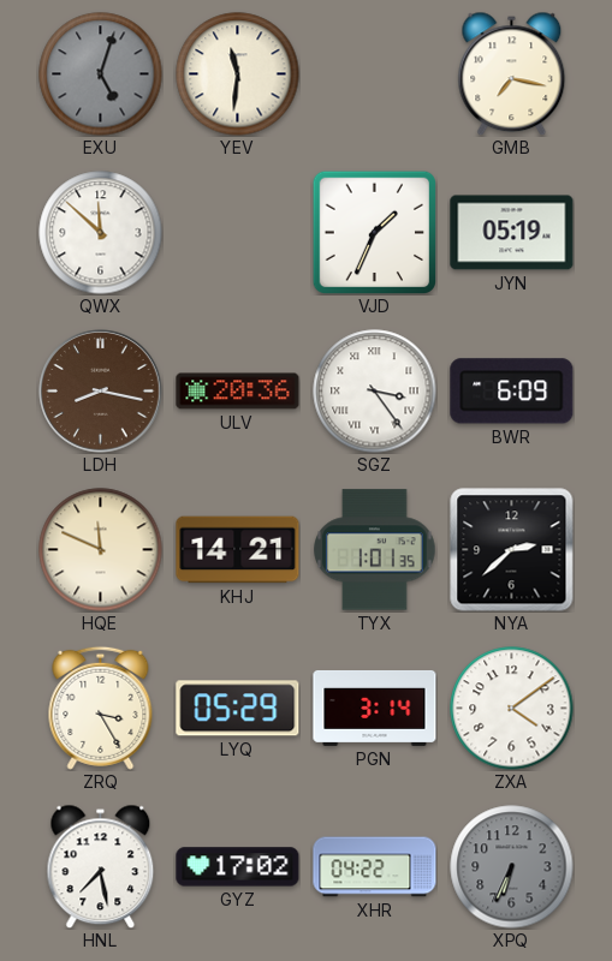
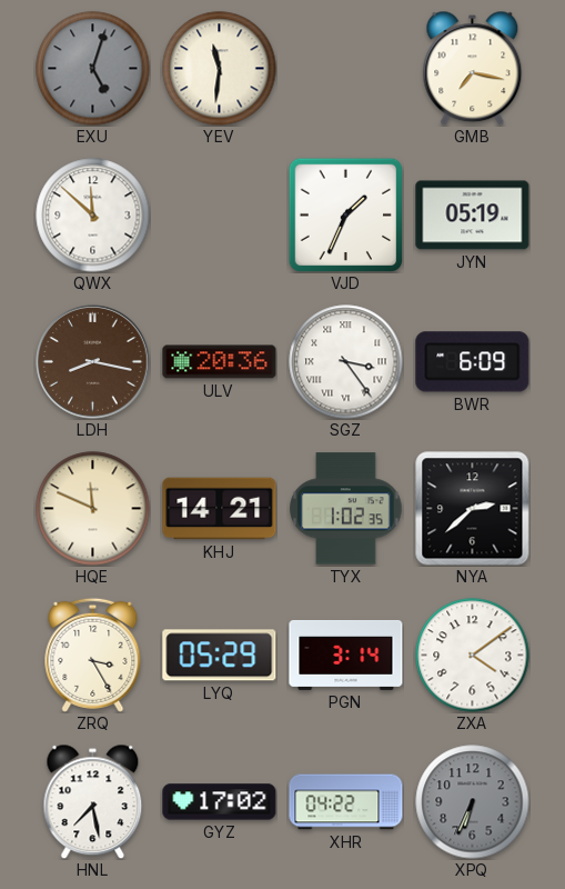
TYX: 1:01 -> 1:02 (346, 509)
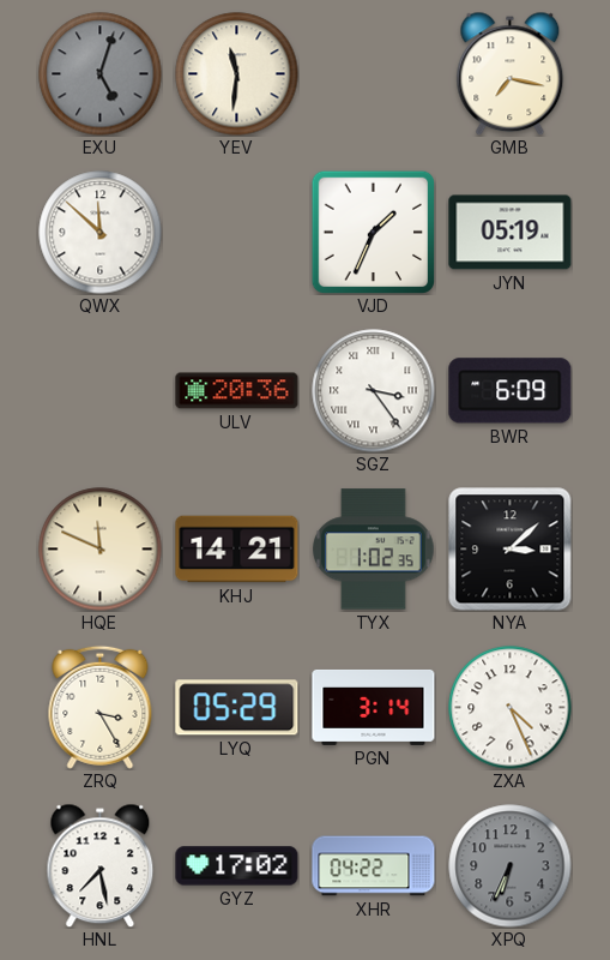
LDH: 8:17 -> none (93, 362)
NYA: 2:38 -> 3:08 (511, 550)
ZXA: 4:09 -> 4:26 (511, 708)
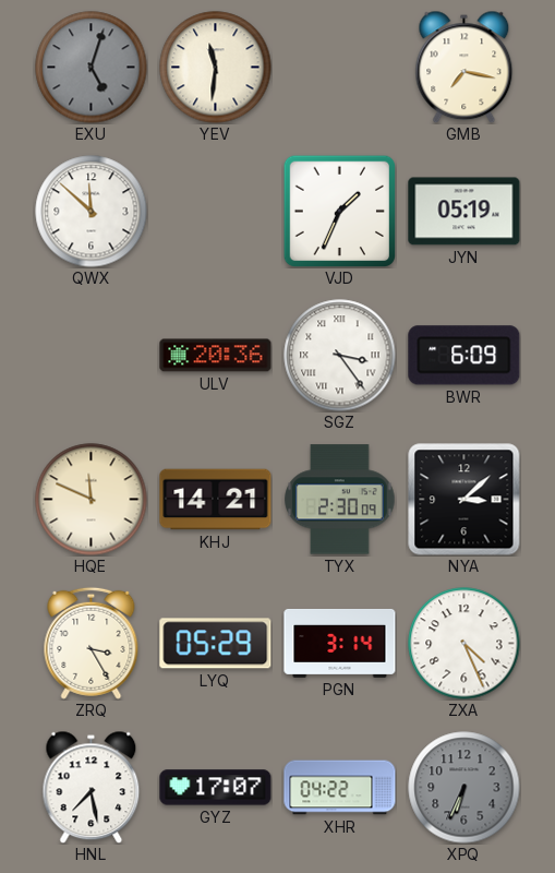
TYX: 1:02 -> 2:30 (340, 500)
GYZ: 17:02 -> 17:07 (216, 788)
